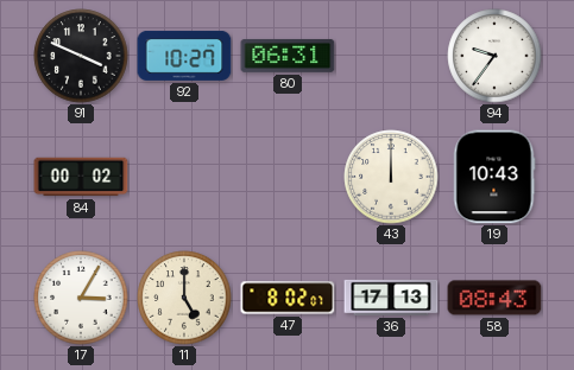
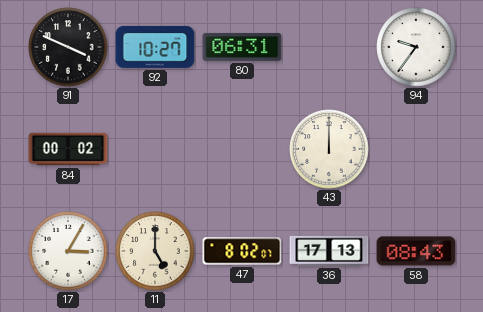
19: 10:43 -> none (494, 177)
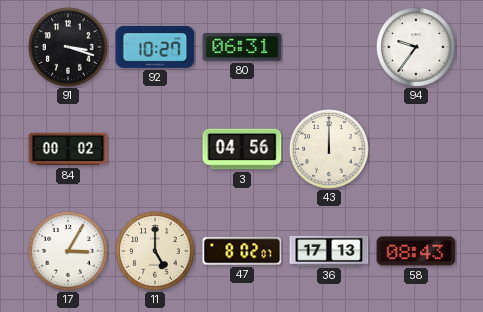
91: 3:49 -> 3:18 (68, 47)
3: none -> 04:56 (242, 149)
